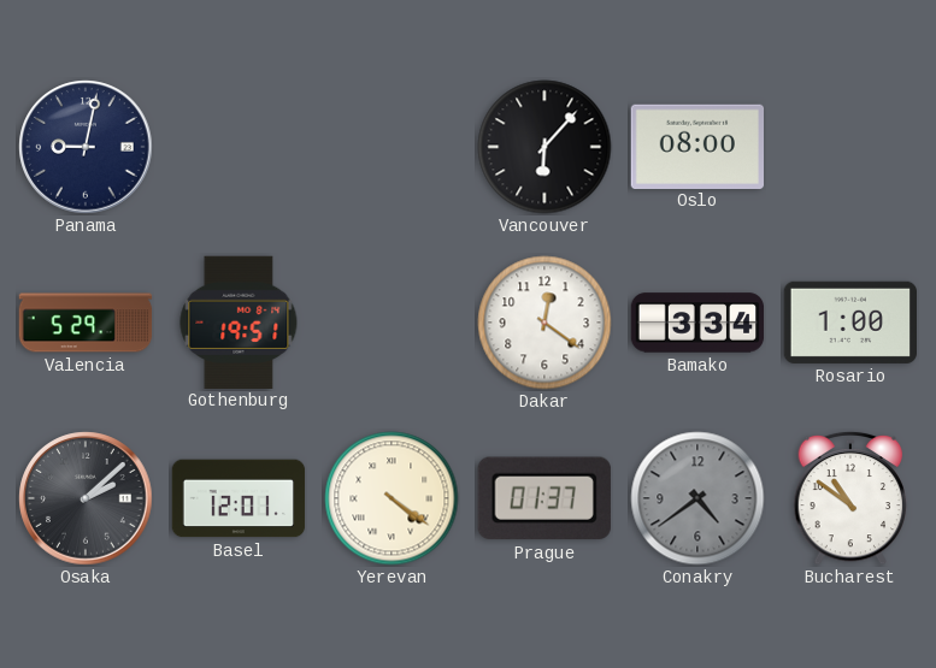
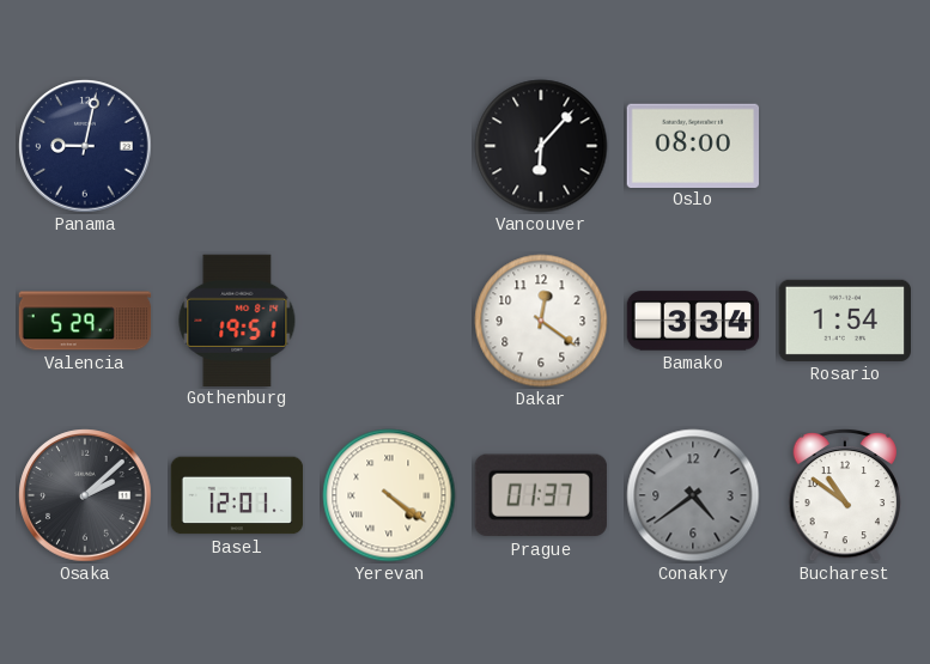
Rosario: 1:00 -> 1:54 (844, 321)
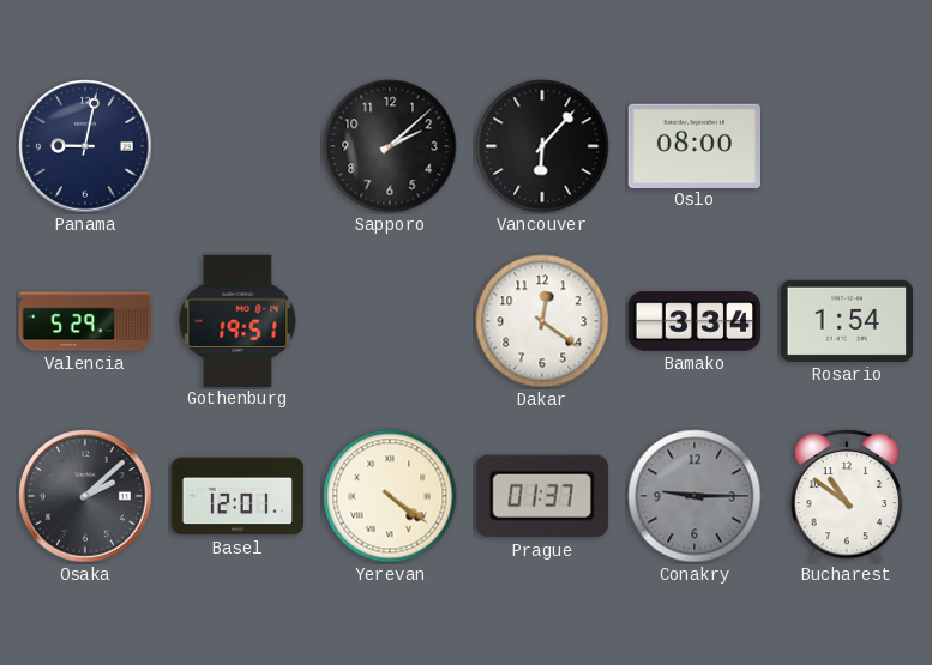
Sapporo: none -> 2:08 (390, 146)
Conakry: 4:39 -> 9:15 (695, 496)
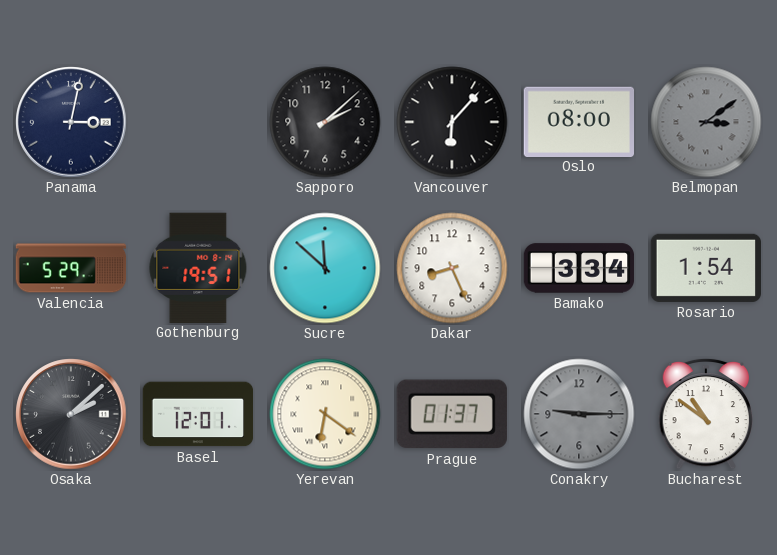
Panama: 9:02 -> 3:02 (71, 122)
Belmopan: none -> 3:09 (706, 122)
Sucre: none -> 11:52 (325, 268)
Dakar: 12:21 -> 8:26 (452, 268)
Yerevan: 4:21 -> 6:21 (325, 414)
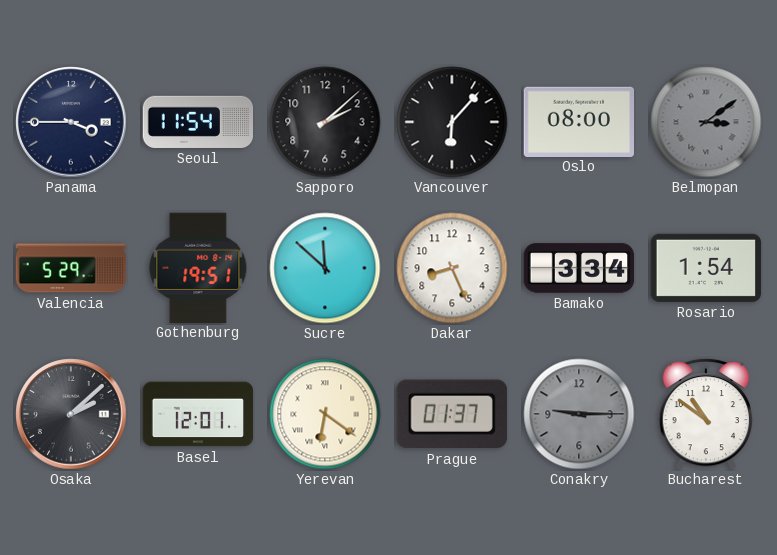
Panama: 3:02 -> 3:45 (71, 122)
Seoul: none -> 11:54 (198, 122)
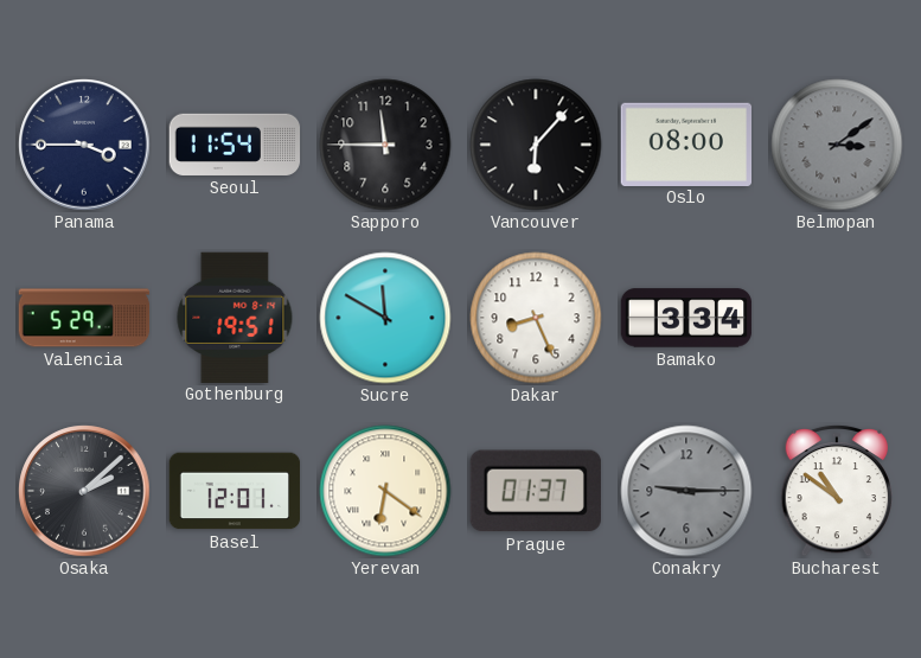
Sapporo: 2:08 -> 11:45 (385, 145)
Sucre: 11:52 -> 11:50 (385, 318)
Rosario: 1:54 -> none (705, 268)
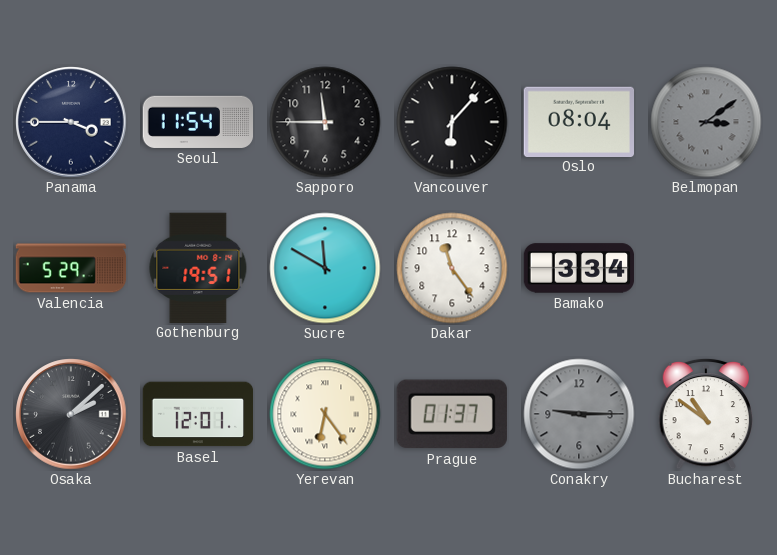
Oslo: 08:00 -> 08:04 (578, 121)
Dakar: 8:26 -> 11:24 (452, 268)
Yerevan: 6:21 -> 6:24 (325, 414)
